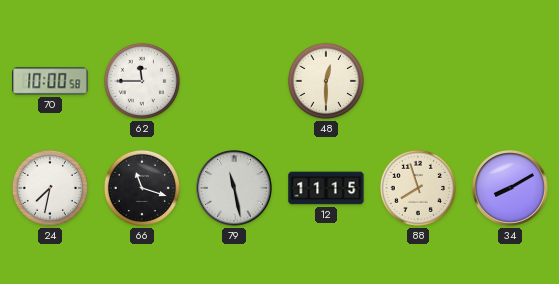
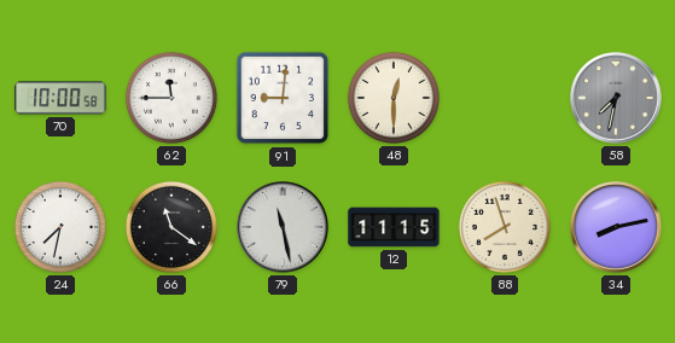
91: none -> 9:01 (283, 98)
58: none -> 7:32 (616, 98)
66: 11:18 -> 11:21 (171, 227)
34: 8:10 -> 8:13 (616, 227)
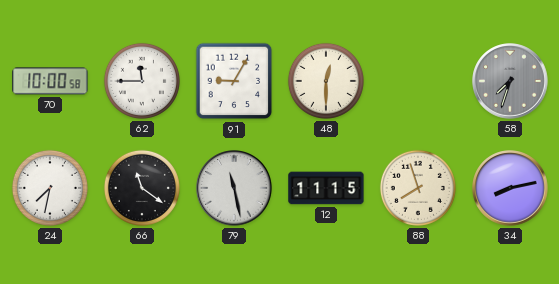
91: 9:01 -> 9:05 (234, 81)
58: 7:32 -> 7:33 (510, 81)
